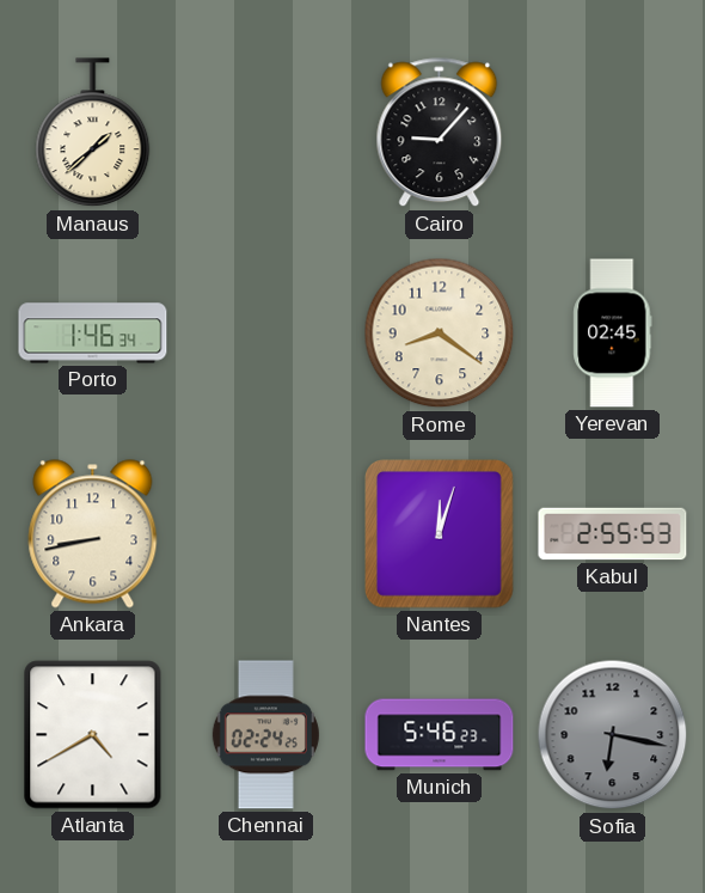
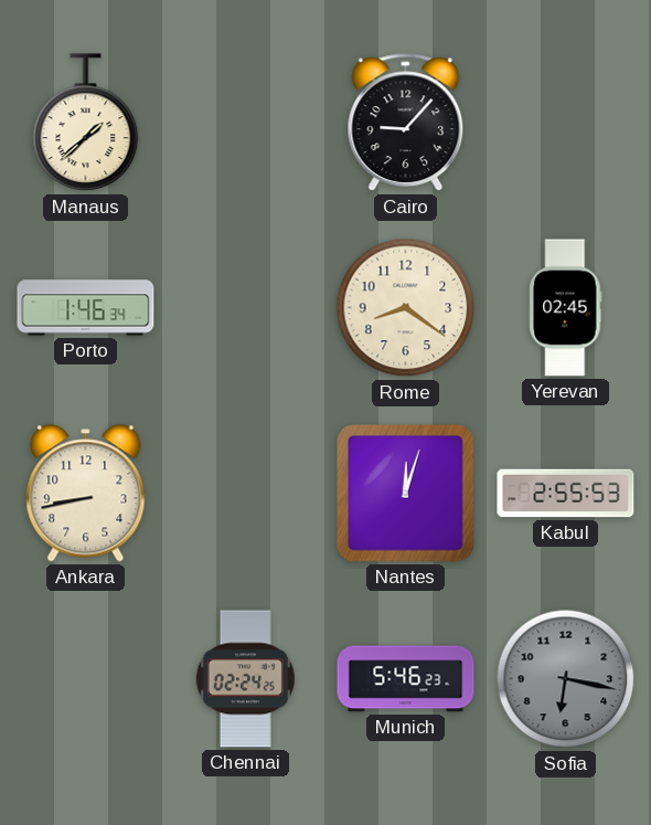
Atlanta: 4:40 -> none (93, 735)
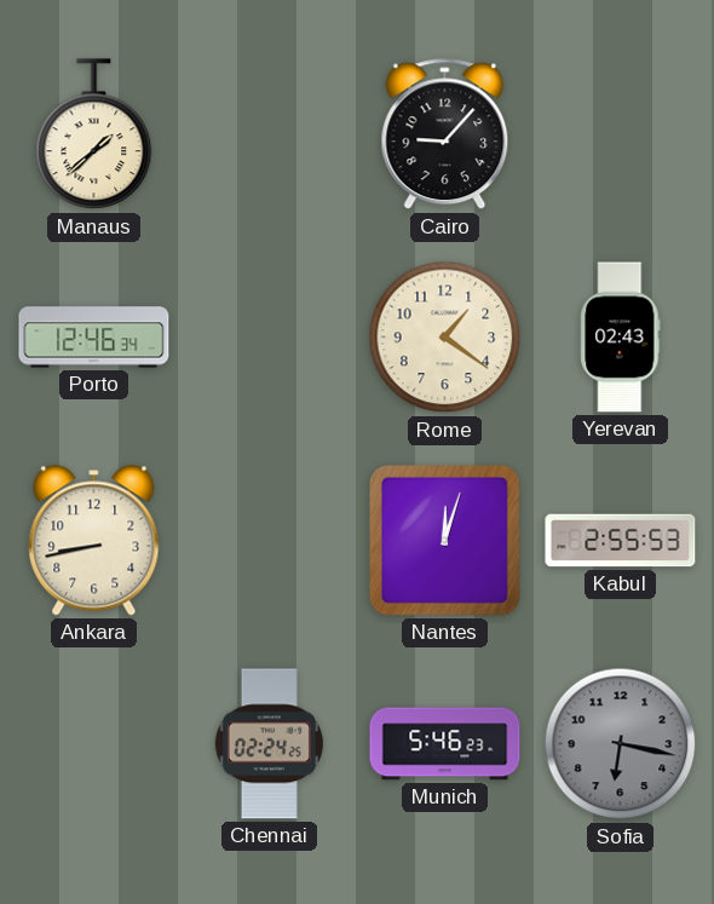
Porto: 1:46 -> 12:46 (94, 338)
Rome: 8:21 -> 1:21 (445, 338)
Yerevan: 02:45 -> 02:43 (621, 338)
